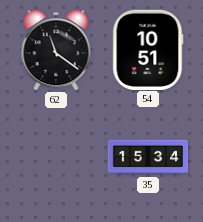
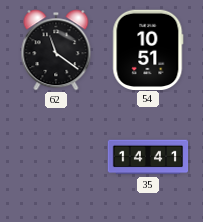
35: 15:34 -> 14:41 (148, 157)
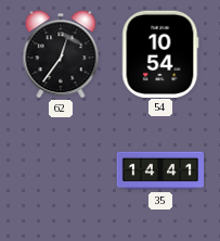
62: 11:21 -> 12:36 (61, 54)
54: 10:51 -> 10:54 (160, 53)
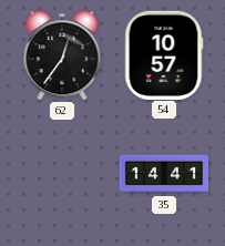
54: 10:54 -> 10:57 (164, 54)
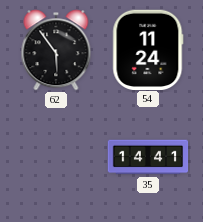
62: 12:36 -> 5:54 (56, 50)
54: 10:57 -> 11:24 (148, 49)
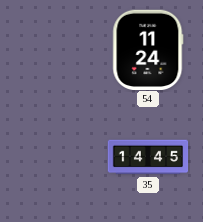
62: 5:54 -> none (56, 50)
35: 14:41 -> 14:45 (148, 157)
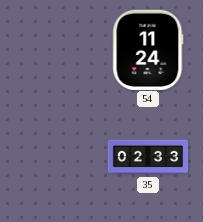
35: 14:45 -> 02:33 (148, 157)
